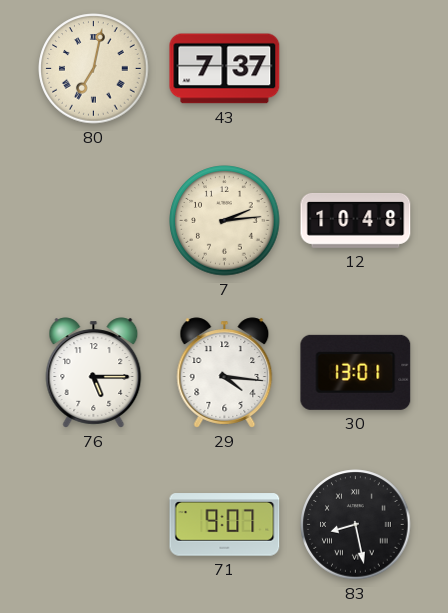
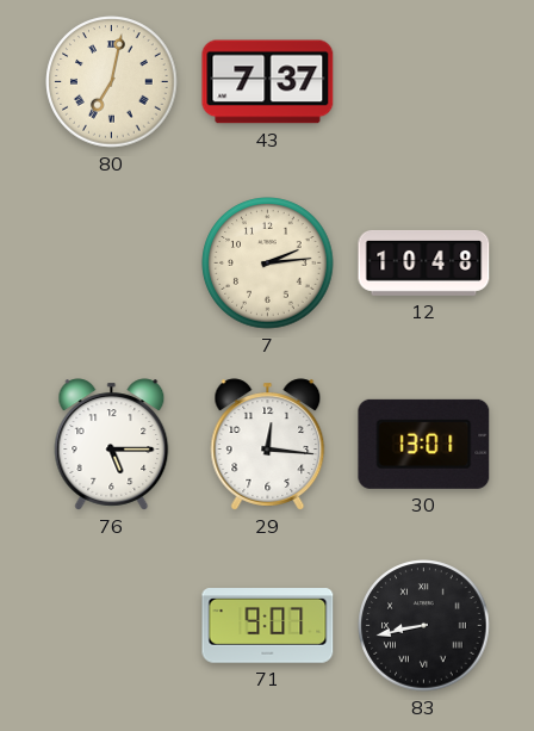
29: 4:16 -> 12:16 (268, 445)
83: 8:28 -> 8:43 (424, 626)
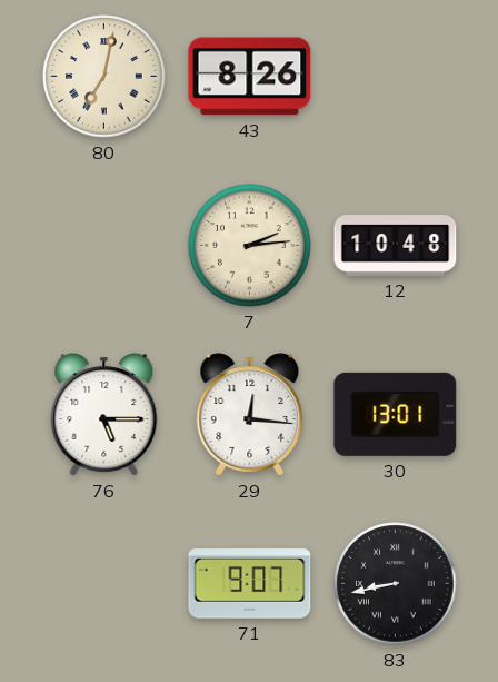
43: 7:37 -> 8:26 (250, 77)
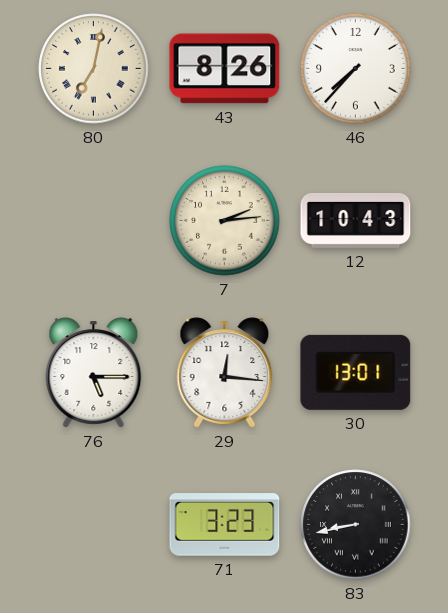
46: none -> 7:37 (356, 69)
12: 10:48 -> 10:43 (356, 220)
71: 9:07 -> 3:23 (225, 525)
